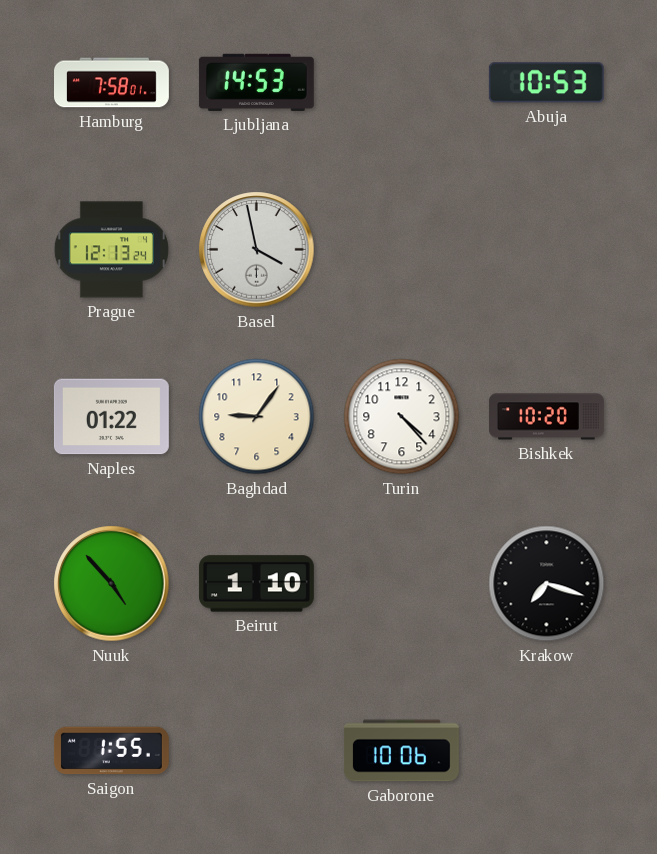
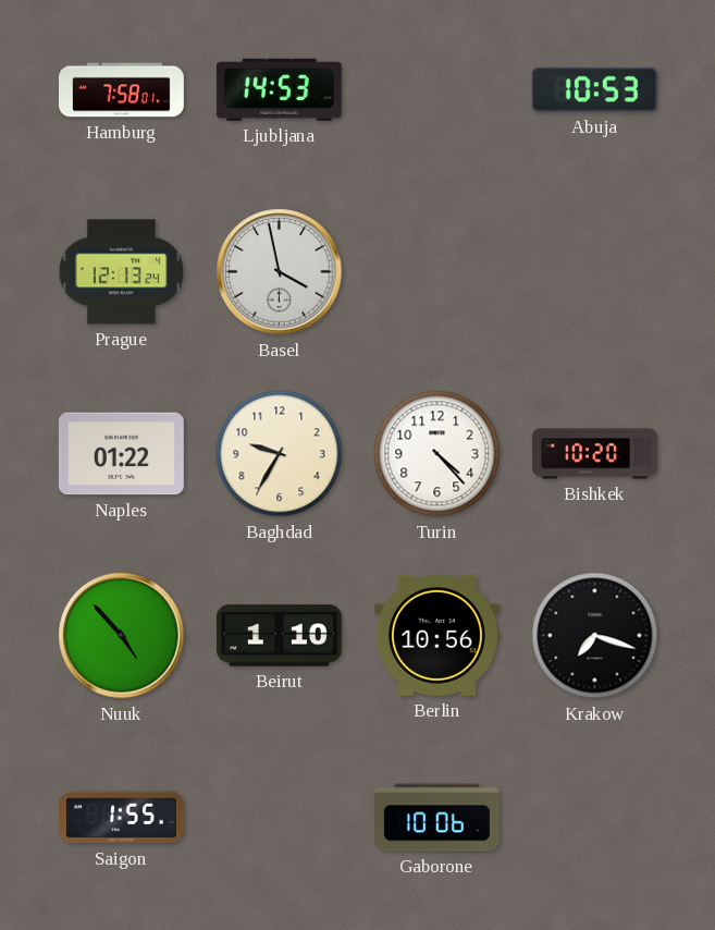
Baghdad: 9:06 -> 9:35 (280, 454)
Berlin: none -> 10:56 (436, 635)
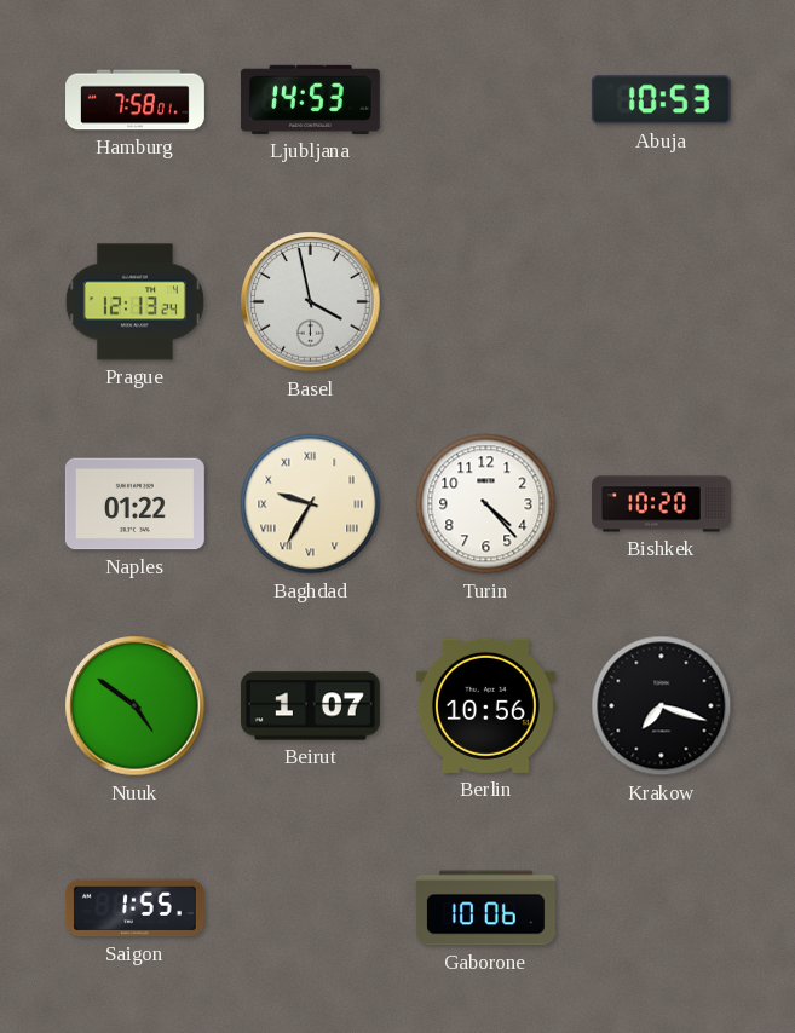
Baghdad numerals: Arabic -> Roman (311, 504)
Nuuk: 4:53 -> 4:51 (136, 706)
Beirut: 1:10 -> 1:07 (310, 706)
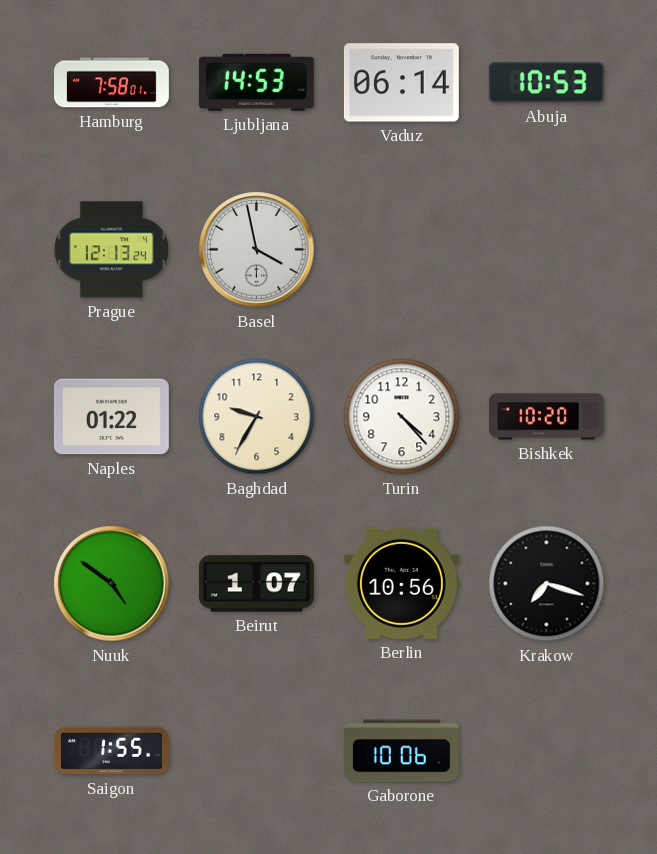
Vaduz: none -> 06:14 (401, 83)
Baghdad numerals: Roman -> Arabic (257, 417)
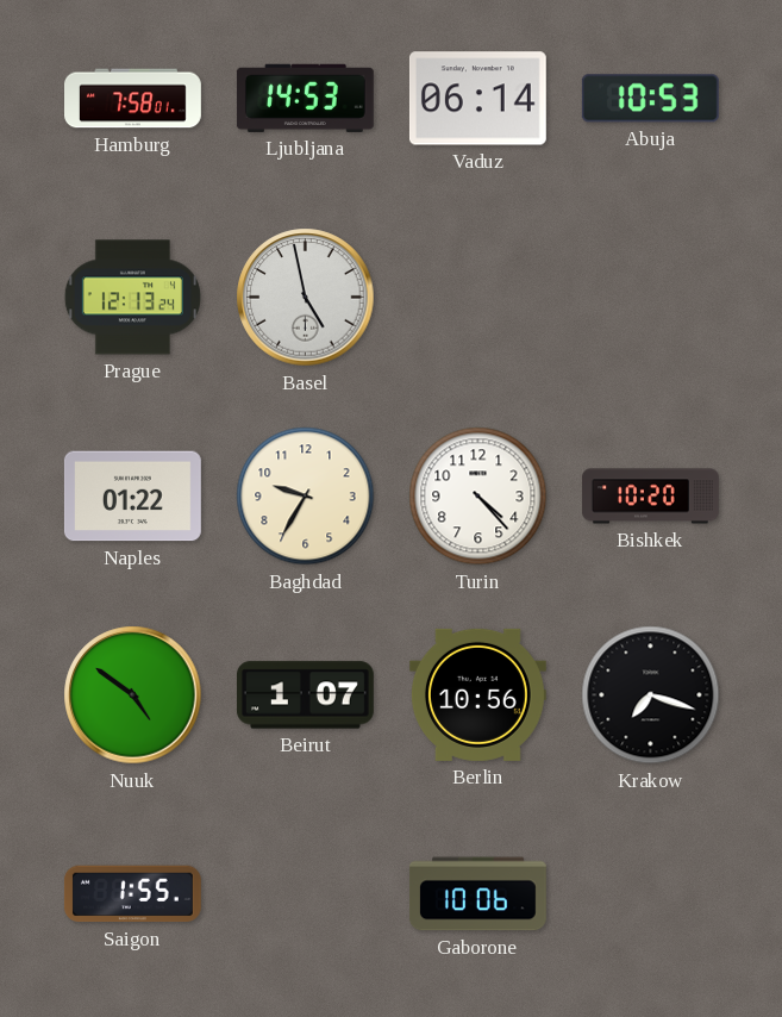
Basel: 3:58 -> 4:58 (306, 298)
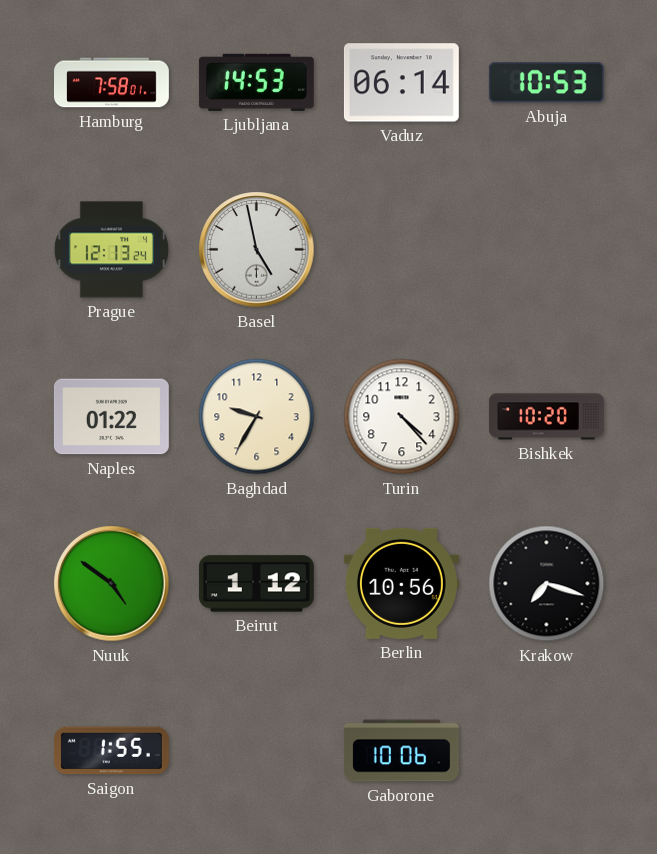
Beirut: 1:07 -> 1:12 (256, 584)
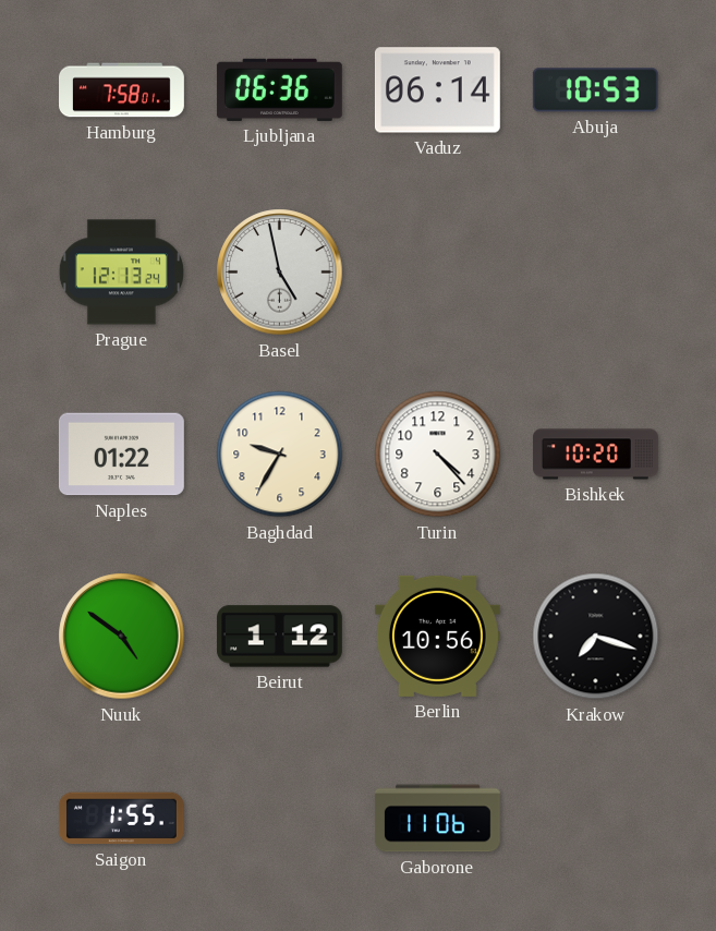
Ljubljana: 14:53 -> 06:36 (279, 89)
Gaborone: 10:06 -> 11:06 (437, 819)
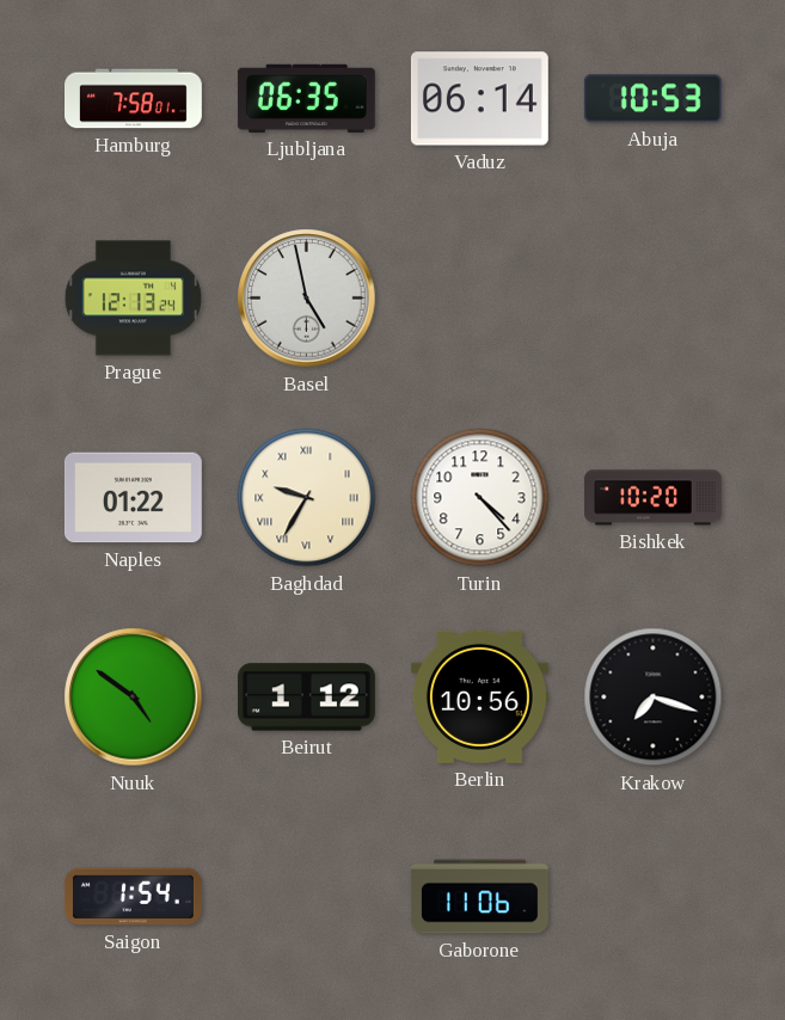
Ljubljana: 06:36 -> 06:35 (306, 98)
Baghdad numerals: Arabic -> Roman (307, 498)
Saigon: 1:55 -> 1:54 (133, 897)
